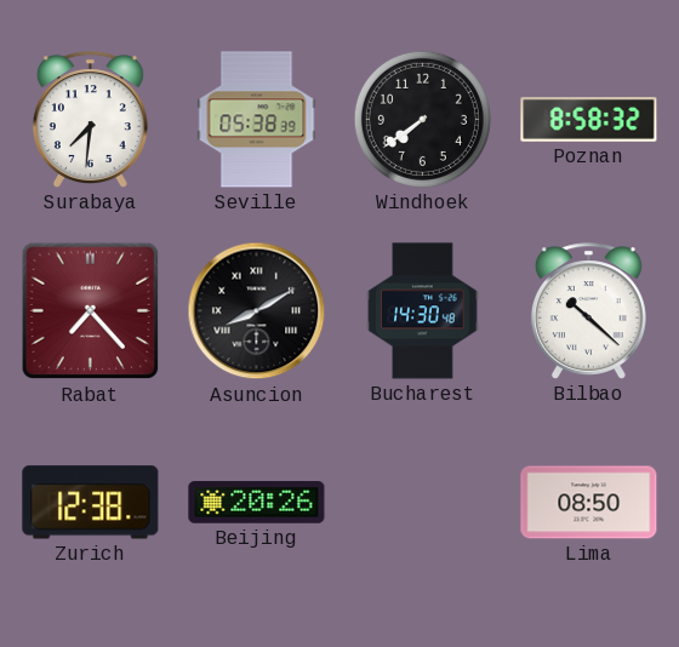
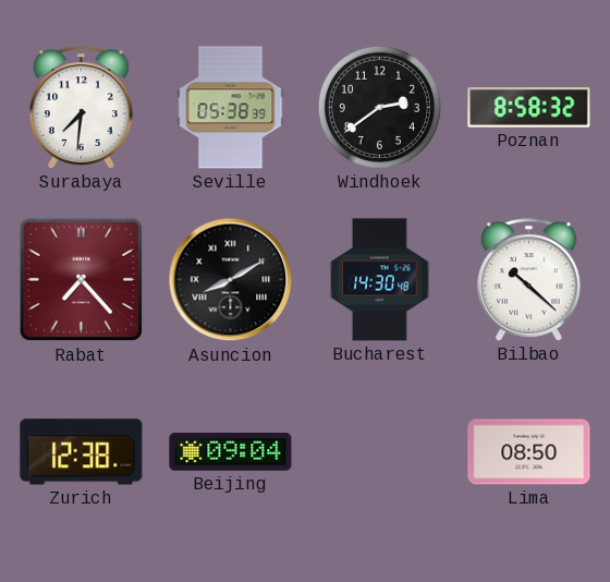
Windhoek: 7:39 -> 2:39 (379, 107)
Beijing: 20:26 -> 09:04 (231, 452)
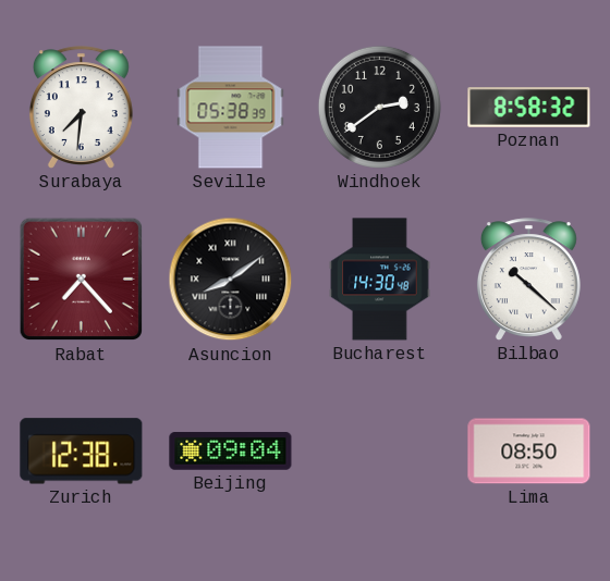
Asuncion: 8:10 -> 8:09 (231, 280)
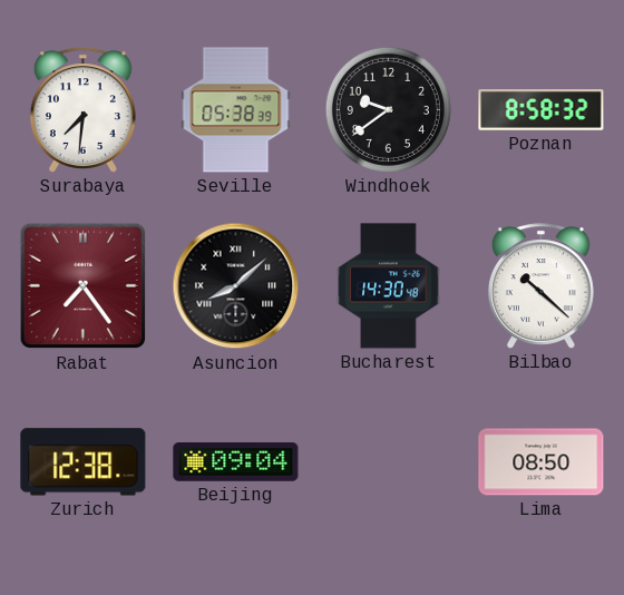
Windhoek: 2:39 -> 9:39 (388, 109)
Rabat: 7:23 -> 7:24 (84, 286)
Asuncion: 8:09 -> 8:08 (236, 286)
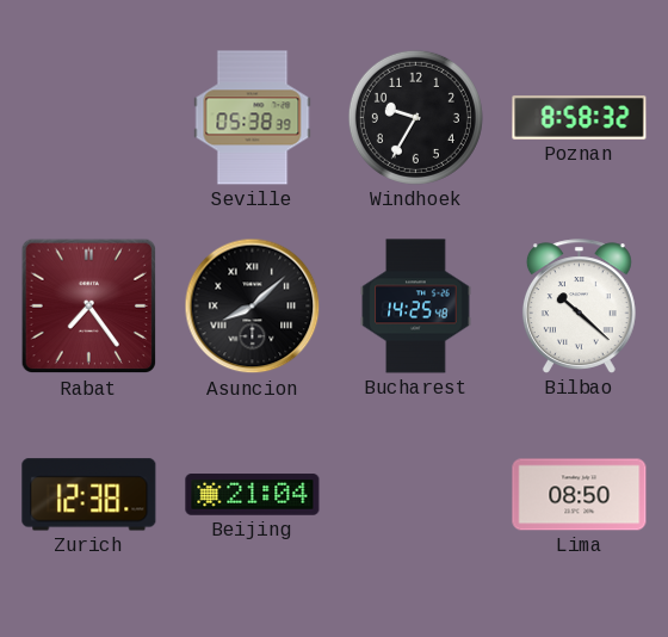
Surabaya: 7:31 -> none (82, 110)
Windhoek: 9:39 -> 9:35 (415, 117)
Bucharest: 14:30 -> 14:25 (416, 307)
Beijing: 09:04 -> 21:04 (253, 495)
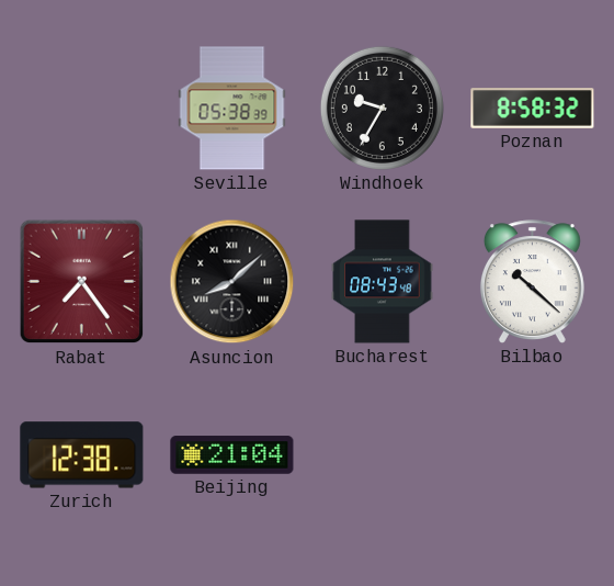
Bucharest: 14:25 -> 08:43 (383, 282)
Lima: 08:50 -> none (580, 495)
